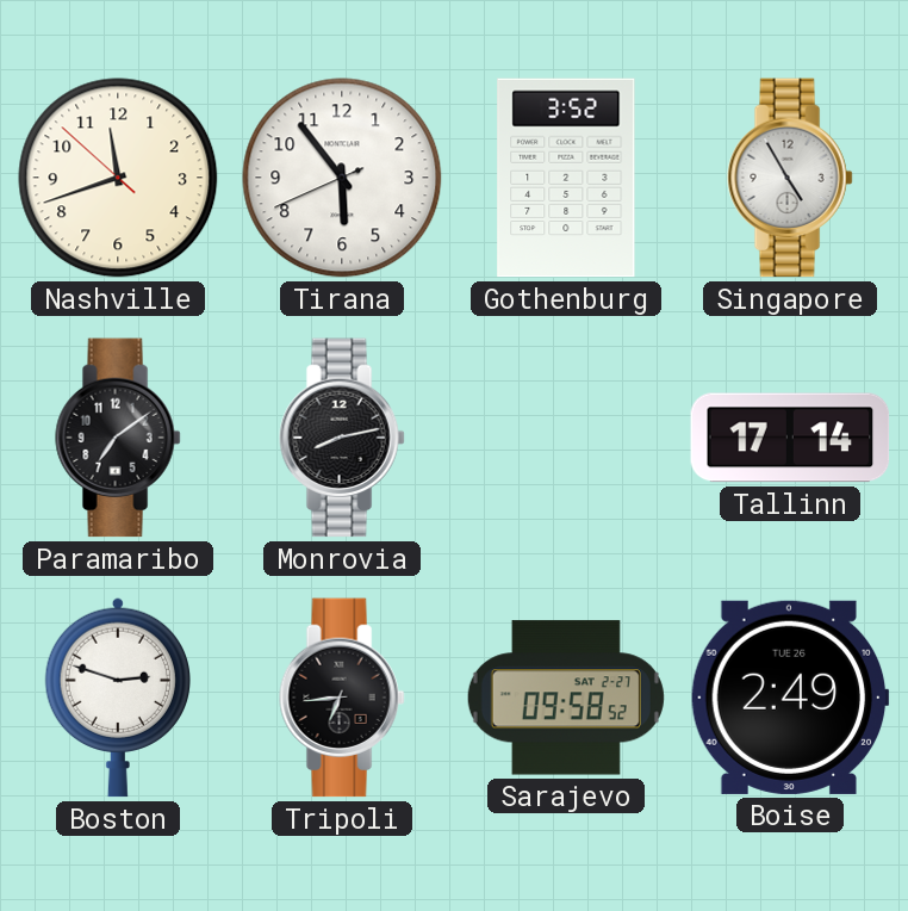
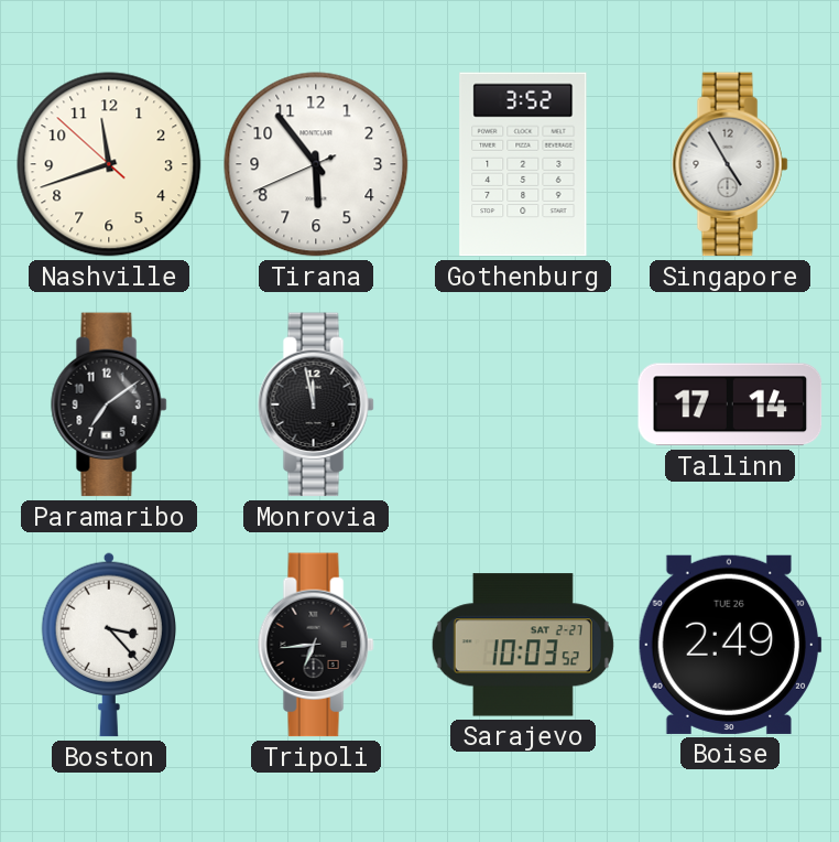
Monrovia: 8:13 -> 11:58 (316, 404)
Boston: 2:48 -> 3:23 (108, 645)
Sarajevo: 09:58 -> 10:03 (523, 645)
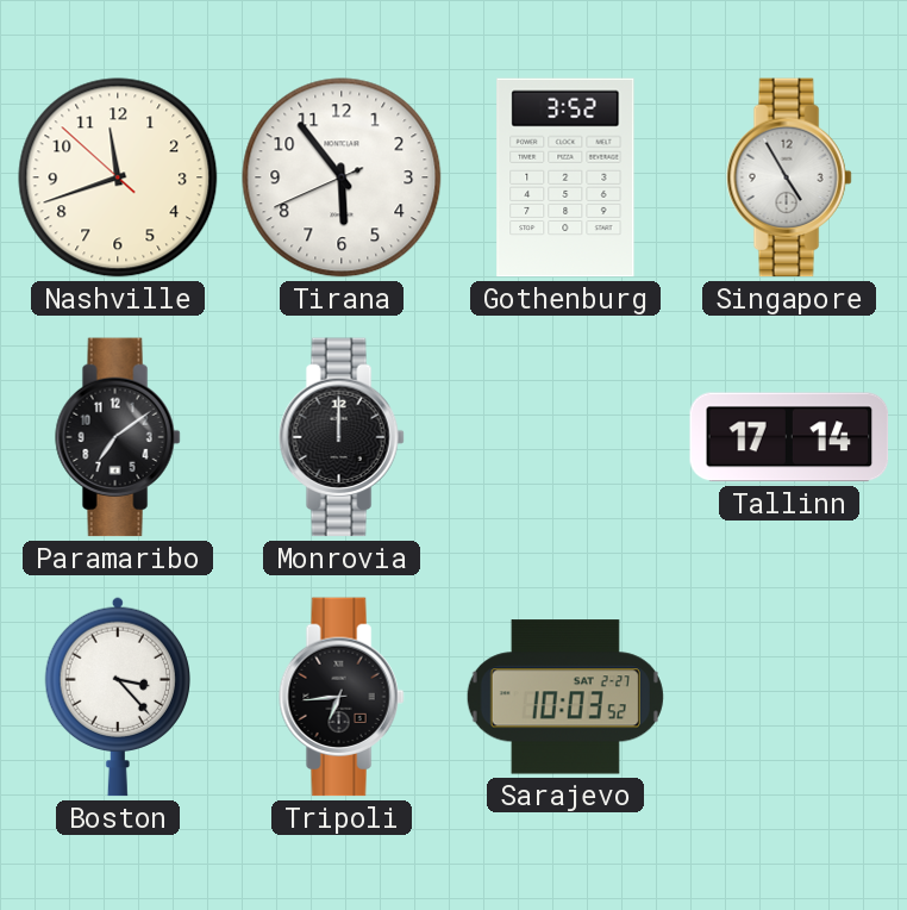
Monrovia: 11:58 -> 12:00 (342, 437)
Boise: 2:49 -> none (730, 645)
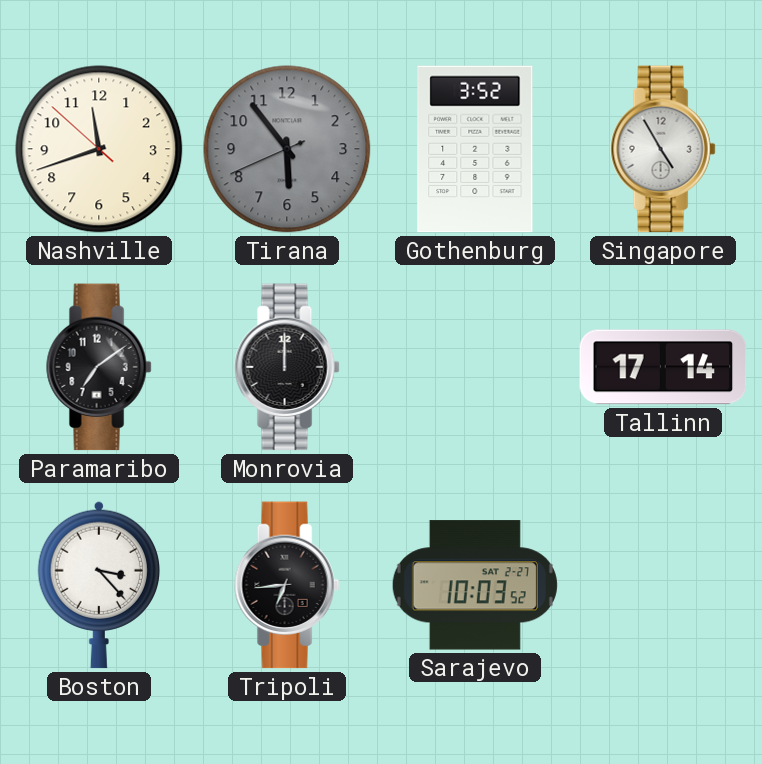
Tirana dial: white -> grey (287, 149)
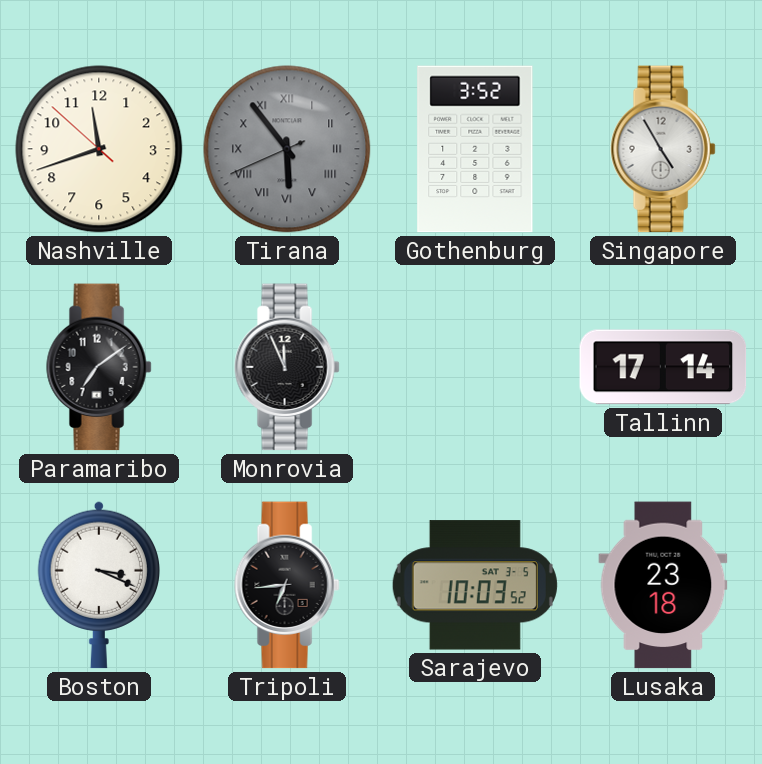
Tirana numerals: Arabic -> Roman (287, 149)
Monrovia: 12:00 -> 11:56 (287, 367)
Boston: 3:23 -> 3:19 (98, 585)
Sarajevo date: SAT 2-27 -> SAT 3-5 (475, 585)
Lusaka: none -> 23:18 (663, 585)
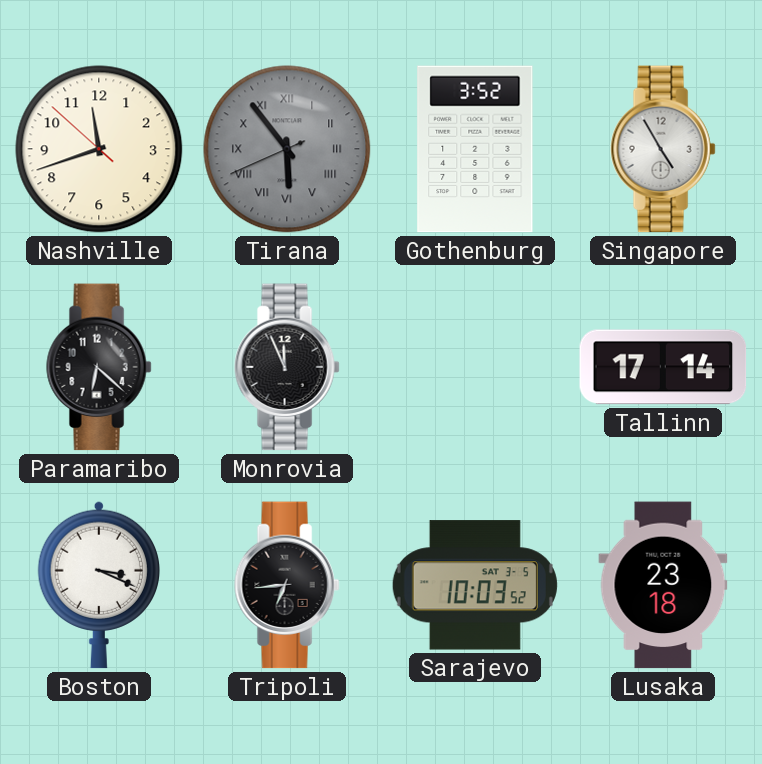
Paramaribo: 7:09 -> 6:22 (99, 367)
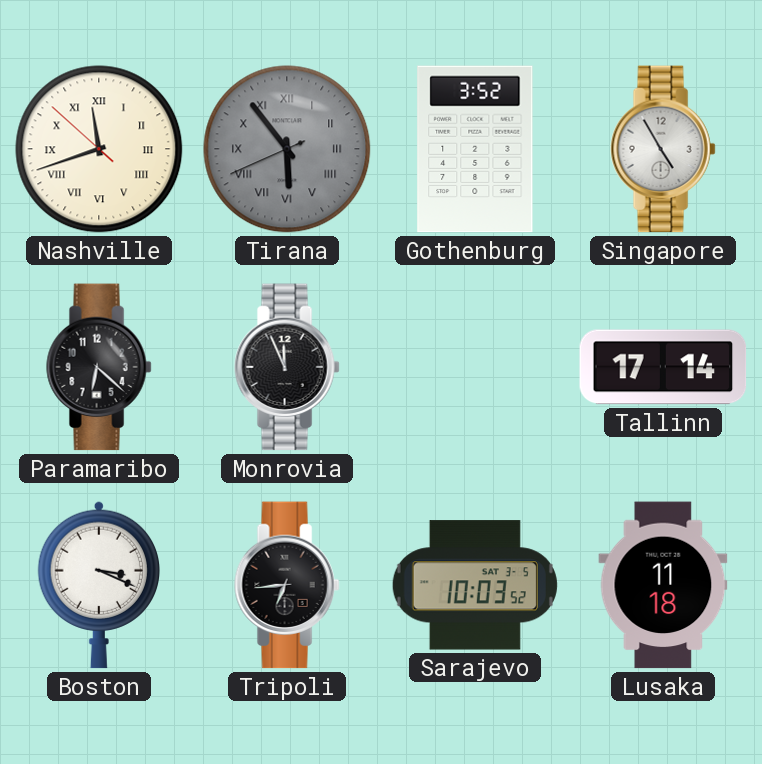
Nashville numerals: Arabic -> Roman (99, 149)
Lusaka: 23:18 -> 11:18 (663, 585)
